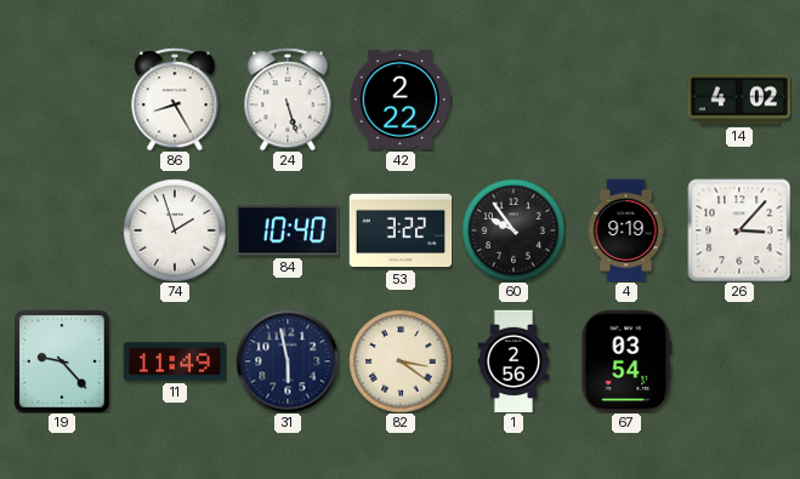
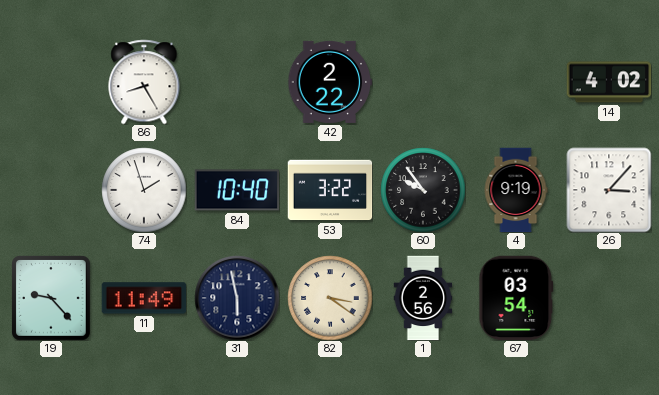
24: 5:27 -> none (288, 99)
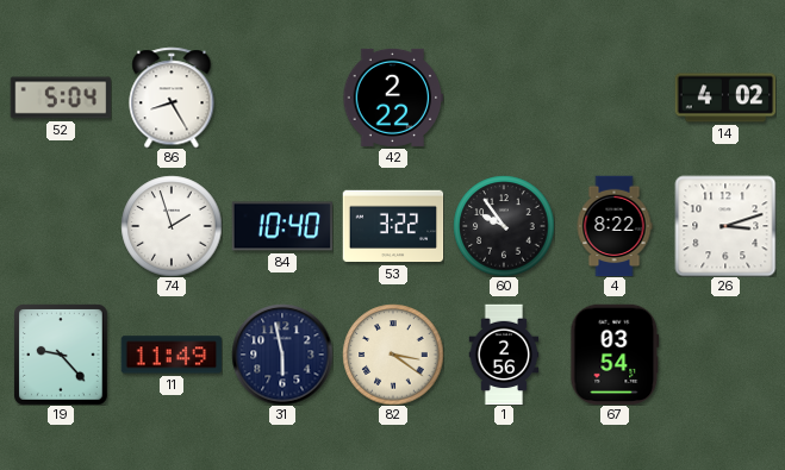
52: none -> 5:04 (61, 98)
4: 9:19 -> 8:22 (615, 226)
26: 3:07 -> 3:12 (725, 226)
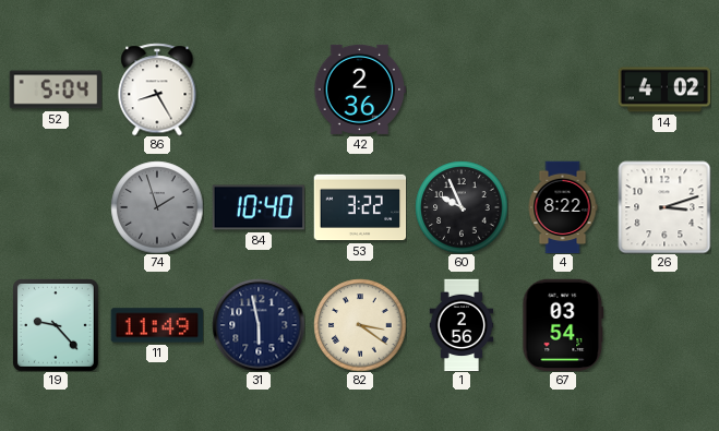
42: 2:22 -> 2:36 (360, 89)
74 dial: white -> grey (157, 207)
60: 9:54 -> 9:56 (462, 207)
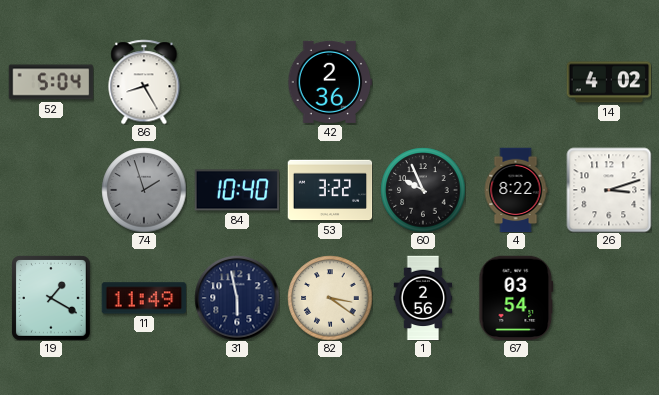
19: 9:23 -> 1:20 (52, 298)
